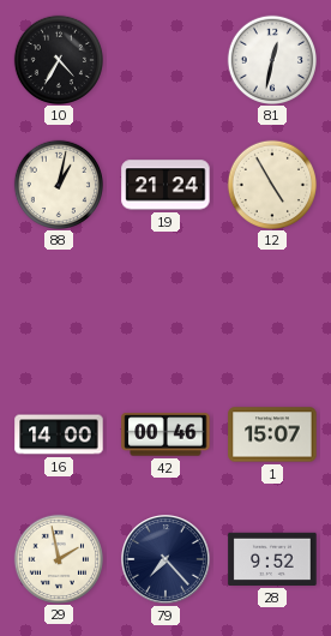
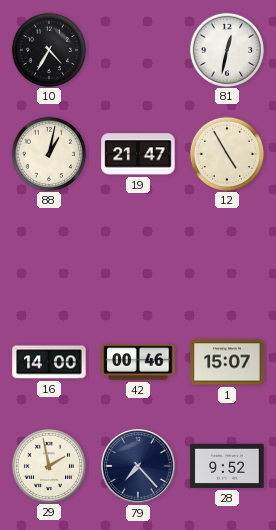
19: 21:24 -> 21:47 (138, 154)
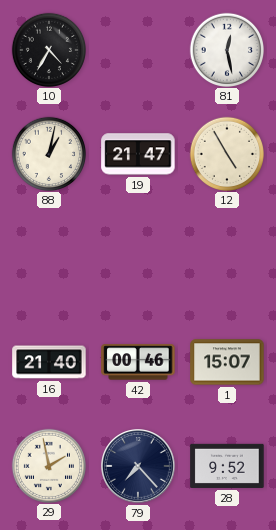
81: 12:32 -> 12:28 (226, 49)
16: 14:00 -> 21:40 (49, 362)
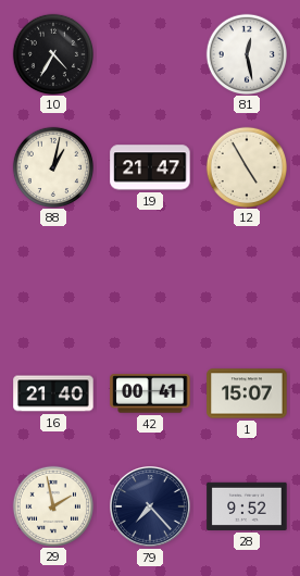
42: 00:46 -> 00:41 (150, 393)
